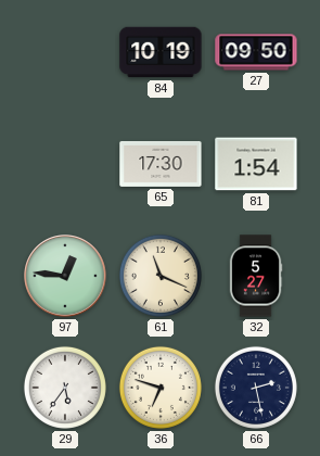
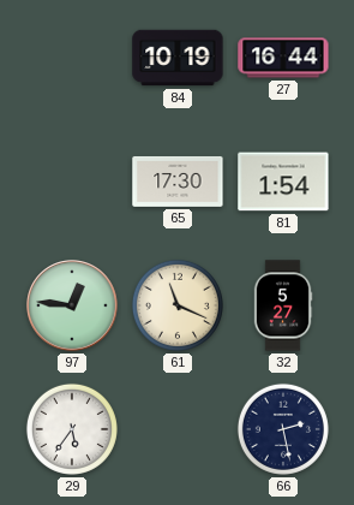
27: 09:50 -> 16:44 (283, 58)
36: 6:48 -> none (161, 388)
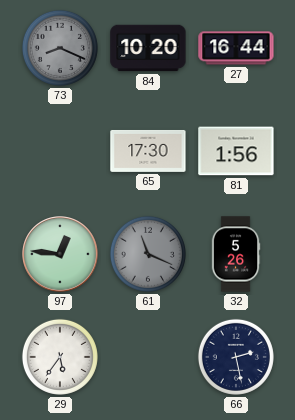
73: none -> 8:19 (60, 48)
84: 10:19 -> 10:20 (148, 48)
81: 1:54 -> 1:56 (236, 151)
61 dial: cream -> grey (148, 254)
32: 5:27 -> 5:26 (236, 254)
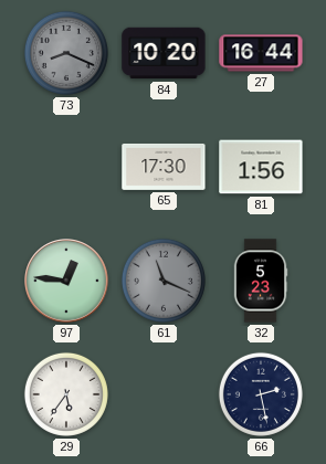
32: 5:26 -> 5:23 (261, 281)
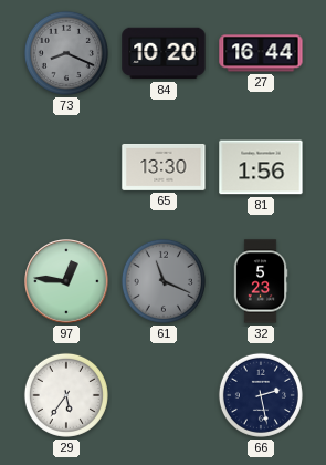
65: 17:30 -> 13:30 (164, 167)
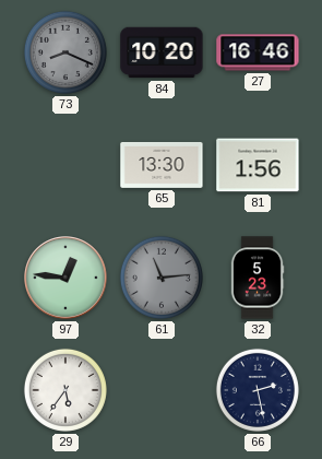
27: 16:44 -> 16:46 (258, 52)
61: 11:19 -> 11:14 (162, 278)
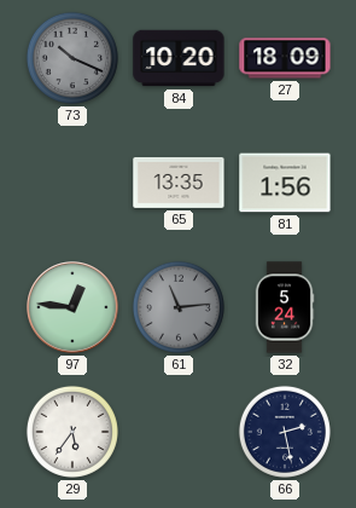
73: 8:19 -> 10:19 (72, 58)
27: 16:46 -> 18:09 (285, 58)
65: 13:30 -> 13:35 (179, 183)
32: 5:23 -> 5:24 (285, 307)
